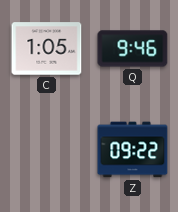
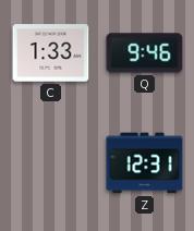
C: 1:05 -> 1:33 (51, 53)
Z: 09:22 -> 12:31 (145, 163)
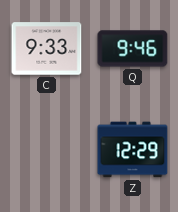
C: 1:33 -> 9:33 (47, 49)
Z: 12:31 -> 12:29 (133, 150)
